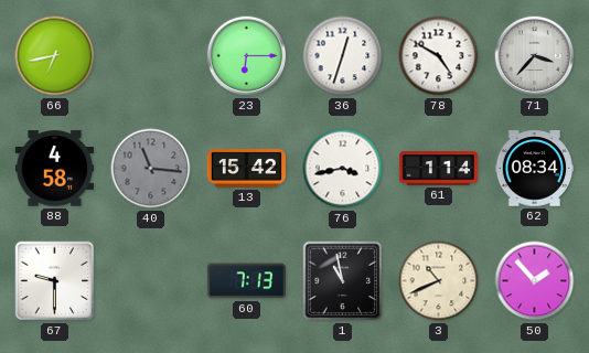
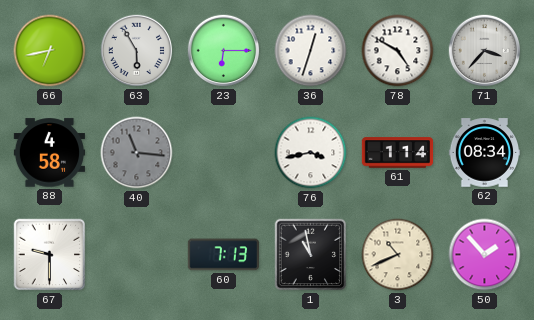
63: none -> 5:55 (137, 51)
13: 15:42 -> none (246, 169)
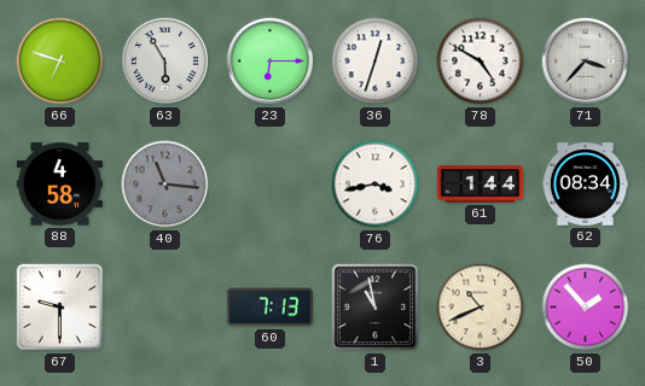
66: 6:43 -> 6:48 (60, 62)
61: 1:14 -> 1:44 (481, 185)
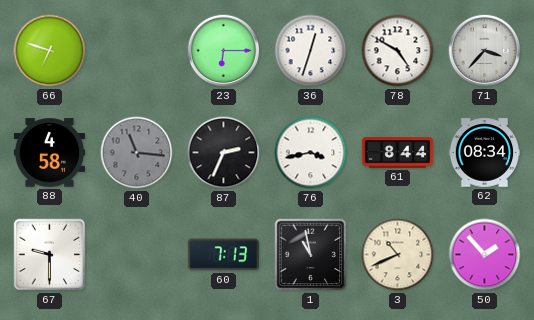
63: 5:55 -> none (165, 62)
87: none -> 2:34 (224, 153)
61: 1:44 -> 8:44 (398, 153)
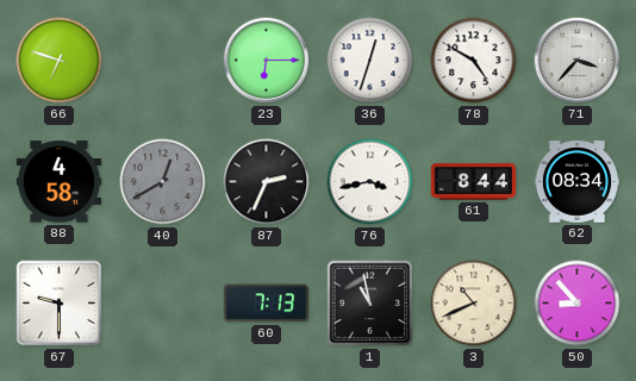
40: 11:16 -> 12:40 (163, 182)
50: 1:53 -> 8:53 (578, 304)
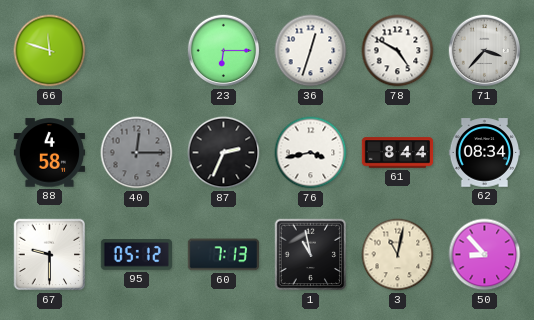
66: 6:48 -> 11:48 (50, 51)
40: 12:40 -> 12:15 (137, 153)
95: none -> 05:12 (136, 255)
3: 10:41 -> 11:02 (398, 255)
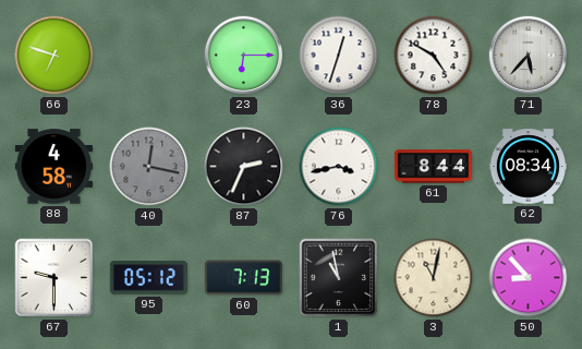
66: 11:48 -> 6:48 (54, 56)
71: 3:37 -> 5:37 (529, 56)
40: 12:15 -> 12:17 (149, 167)
